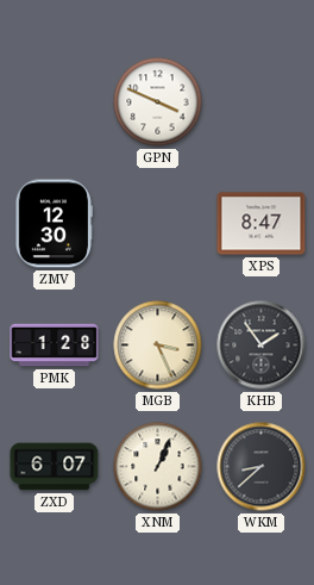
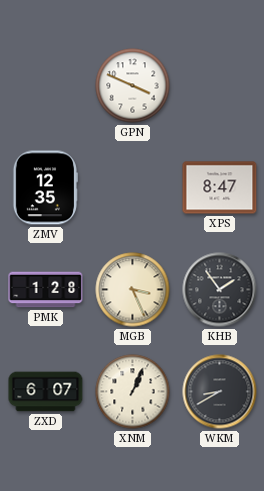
ZMV: 12:30 -> 12:35 (45, 188)
WKM: 8:38 -> 8:40 (220, 392)
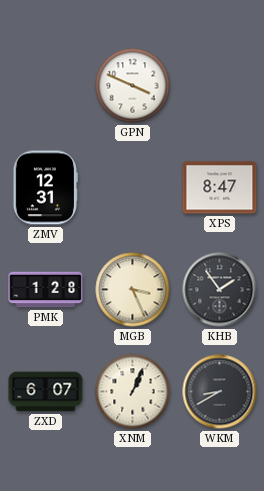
ZMV: 12:35 -> 12:31 (45, 188)
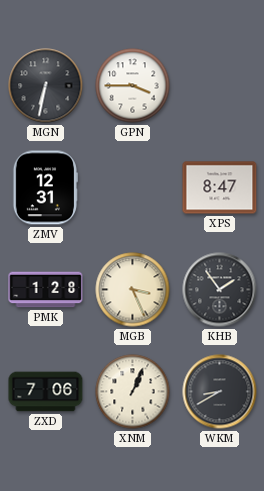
MGN: none -> 6:32 (46, 86)
GPN: 3:49 -> 3:45 (133, 86)
ZXD: 6:07 -> 7:06 (46, 392)
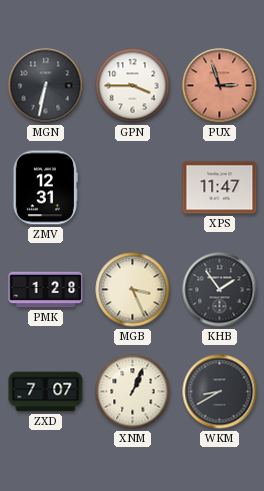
PUX: none -> 2:57 (220, 86)
XPS: 8:47 -> 11:47 (220, 188)
ZXD: 7:06 -> 7:07 (46, 392)
